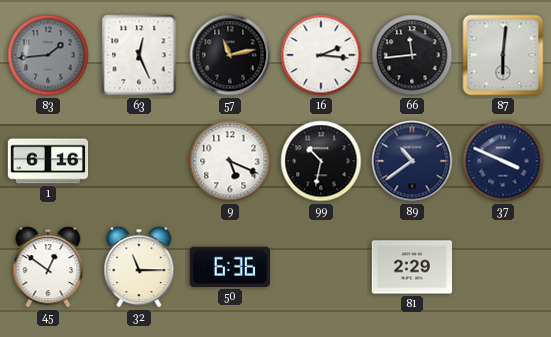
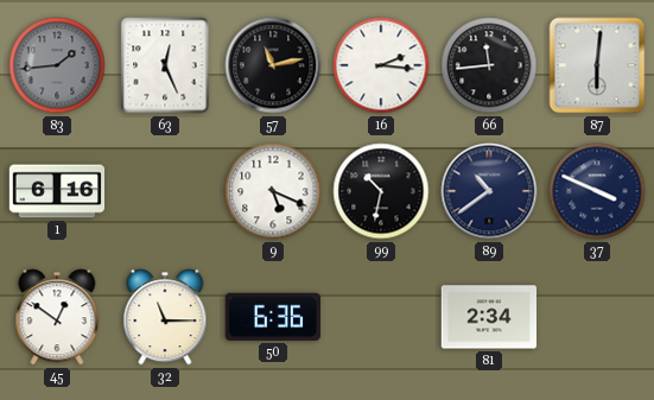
81: 2:29 -> 2:34 (489, 317)
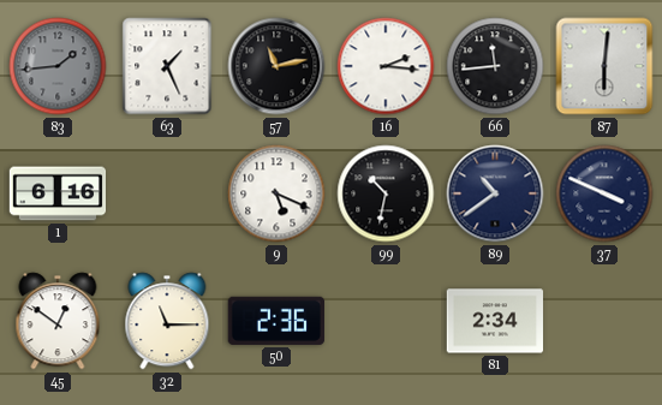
63: 12:26 -> 1:26 (167, 66)
50: 6:36 -> 2:36 (276, 321)
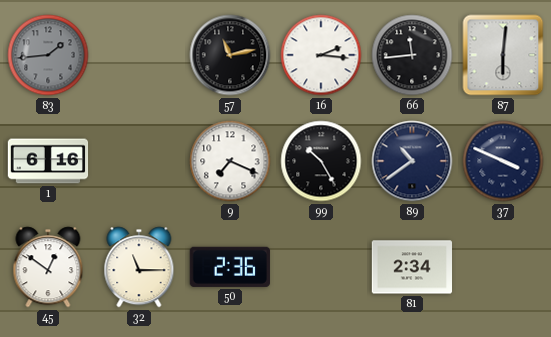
63: 1:26 -> none (167, 66)
9: 5:19 -> 7:19 (230, 161)
99: 10:32 -> 10:25 (321, 161)
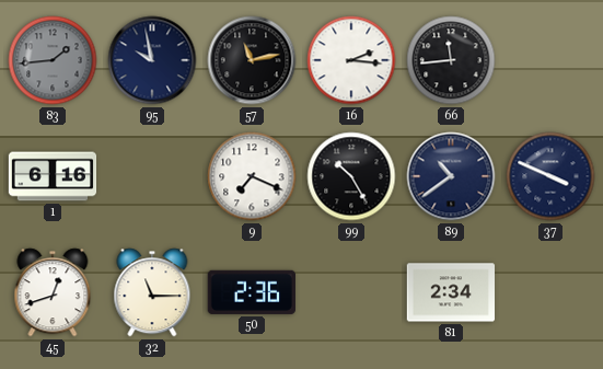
95: none -> 9:58 (152, 60)
87: 6:01 -> none (503, 55)
45: 12:51 -> 12:42 (53, 292)
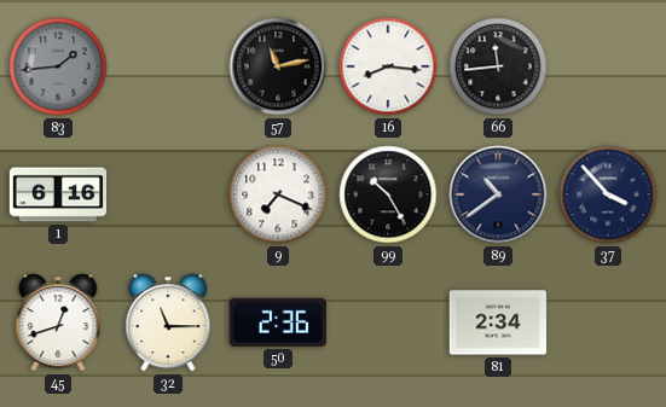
95: 9:58 -> none (152, 60)
16: 2:16 -> 8:16 (388, 66)
37: 3:49 -> 3:53 (608, 194)
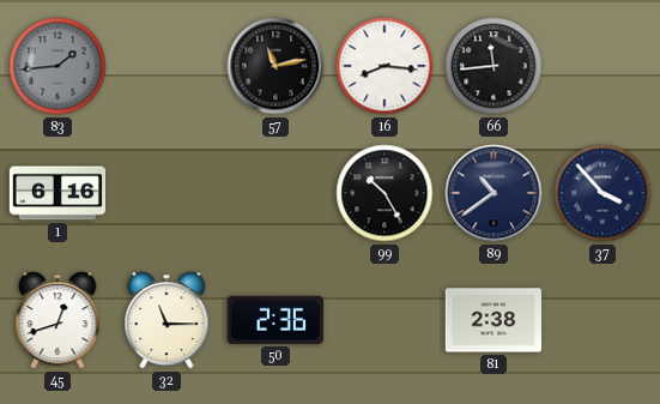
9: 7:19 -> none (278, 194)
81: 2:34 -> 2:38 (494, 320)
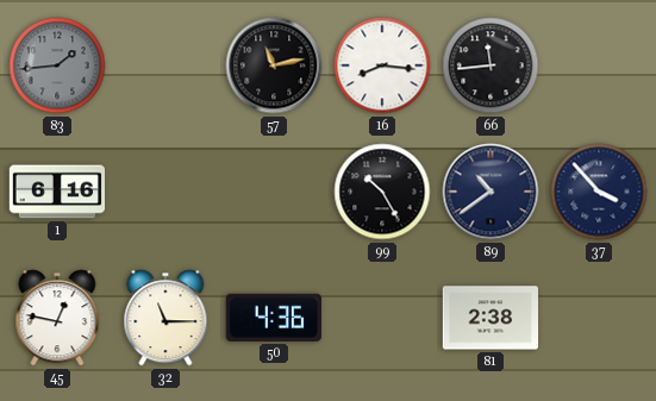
45: 12:42 -> 12:47 (57, 318)
50: 2:36 -> 4:36 (274, 318)
